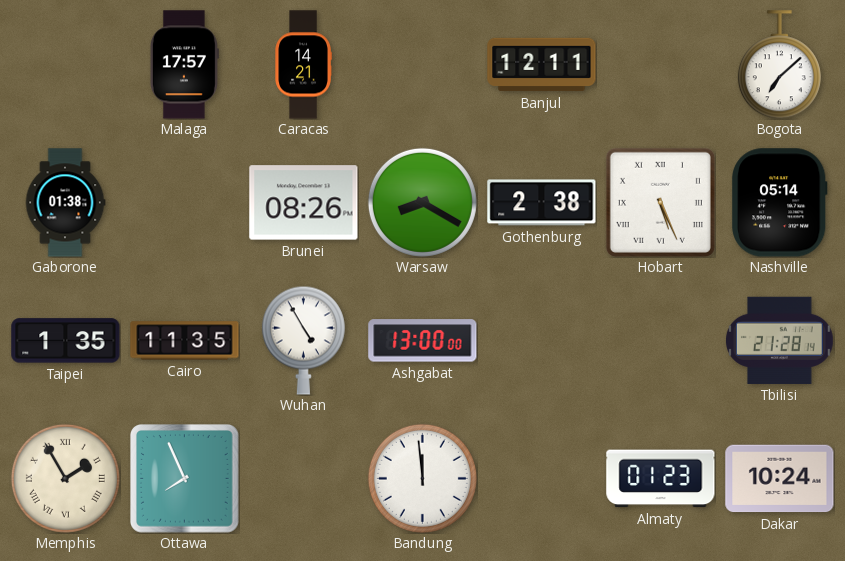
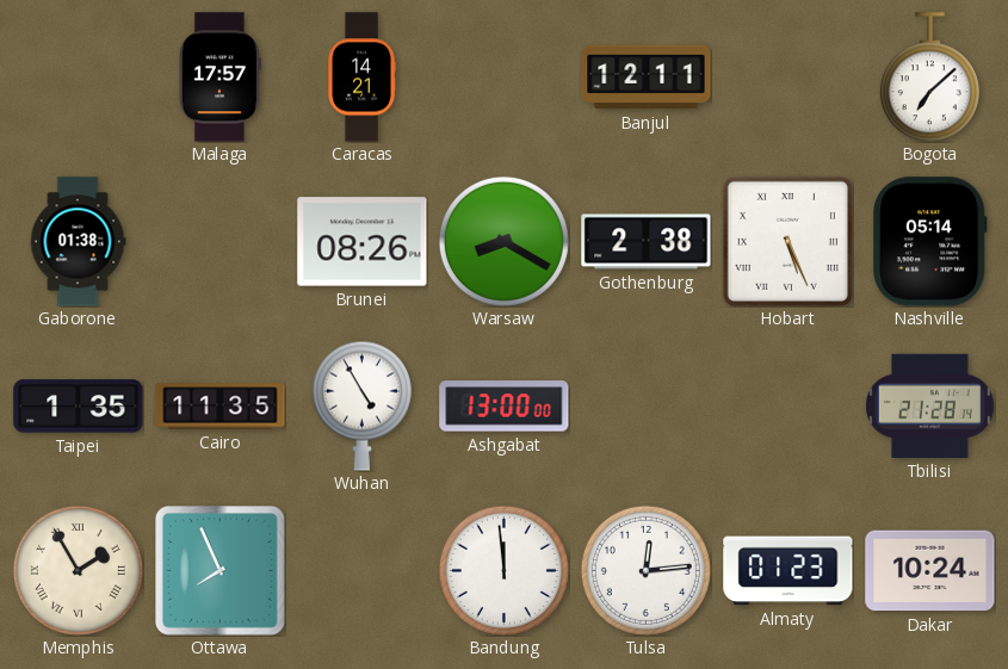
Tulsa: none -> 12:14 (645, 570)
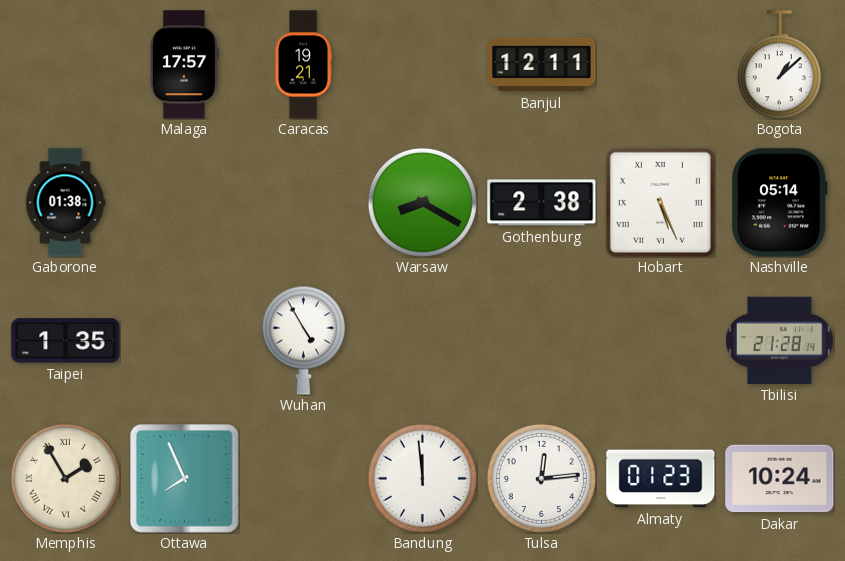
Caracas: 14:21 -> 19:21 (303, 65)
Bogota: 7:08 -> 1:08 (779, 65)
Brunei: 08:26 -> none (363, 242)
Cairo: 11:35 -> none (221, 407)
Ashgabat: 13:00 -> none (505, 407)
